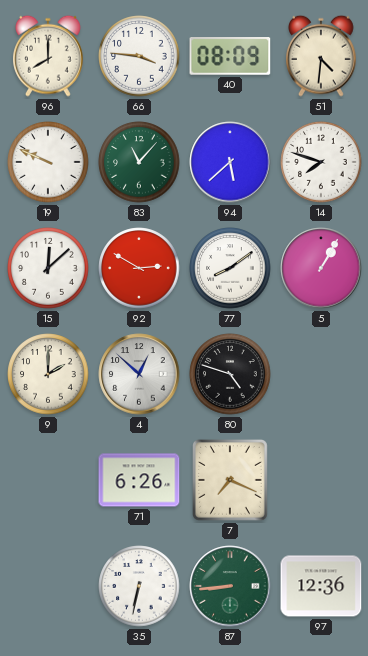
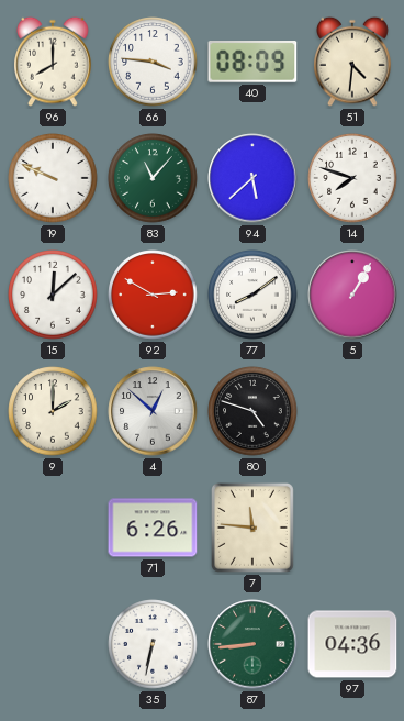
7: 7:19 -> 11:46 (252, 528)
97: 12:36 -> 04:36 (352, 644)
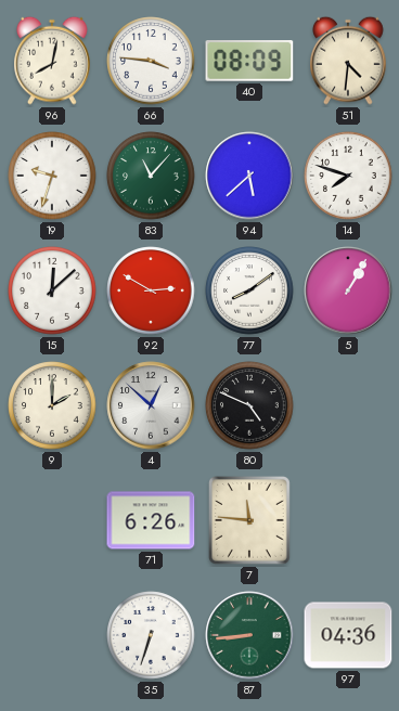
96: 8:00 -> 8:02 (53, 61)
19: 9:49 -> 9:33 (52, 176)
80: 4:48 -> 4:49 (249, 405)
35: 6:32 -> 6:33 (151, 635)
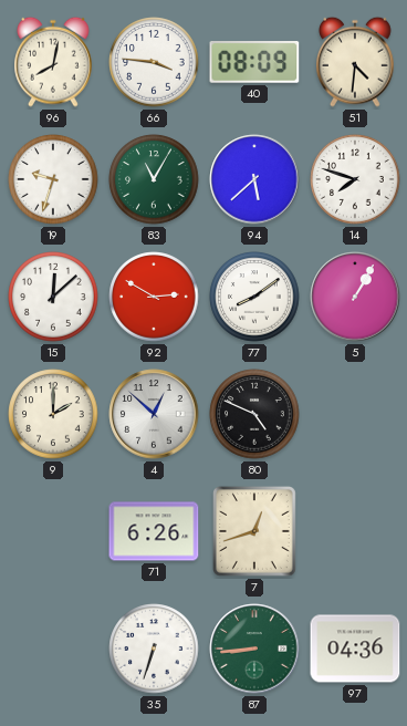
83: 11:07 -> 11:05 (154, 179)
7: 11:46 -> 12:42 (254, 531)
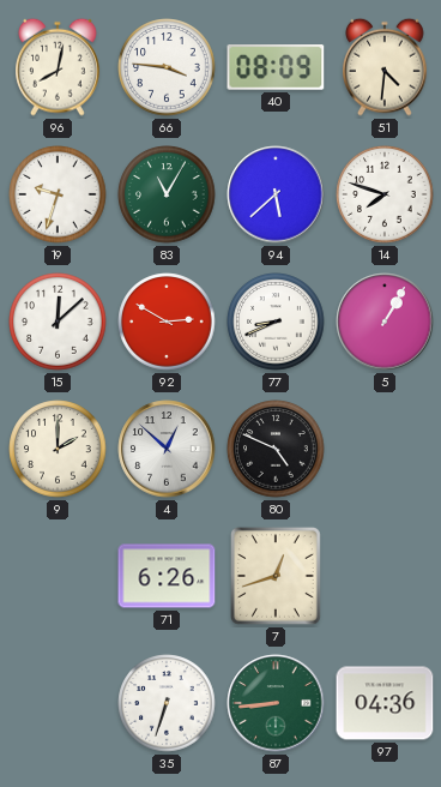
77: 8:09 -> 8:41 (276, 322)
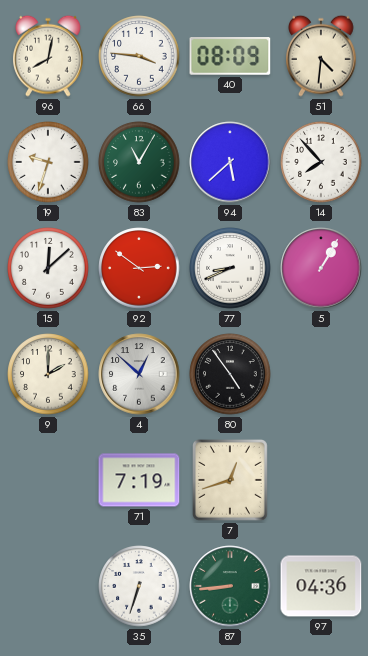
14: 7:48 -> 7:53 (321, 162)
92: 2:50 -> 2:51 (139, 268)
80: 4:49 -> 4:54 (230, 374)
71: 6:26 -> 7:19 (139, 480)
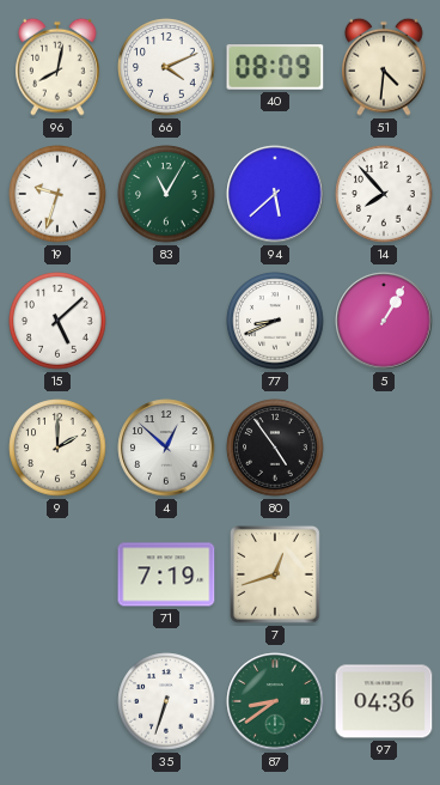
66: 3:46 -> 4:11 (166, 67)
15: 12:08 -> 5:08 (57, 321)
92: 2:51 -> none (139, 268)
87: 8:44 -> 8:39 (275, 701)
